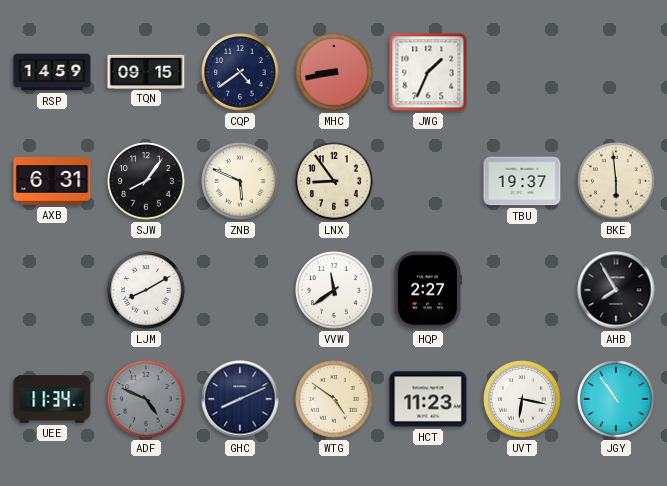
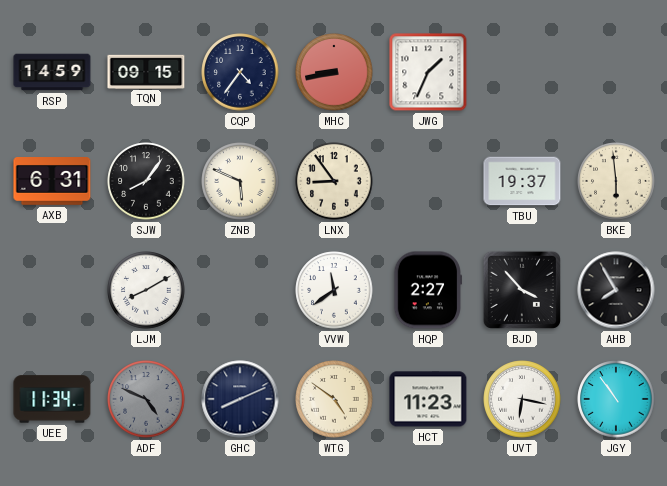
CQP: 4:39 -> 4:36 (240, 72)
BJD: none -> 3:53 (522, 290)
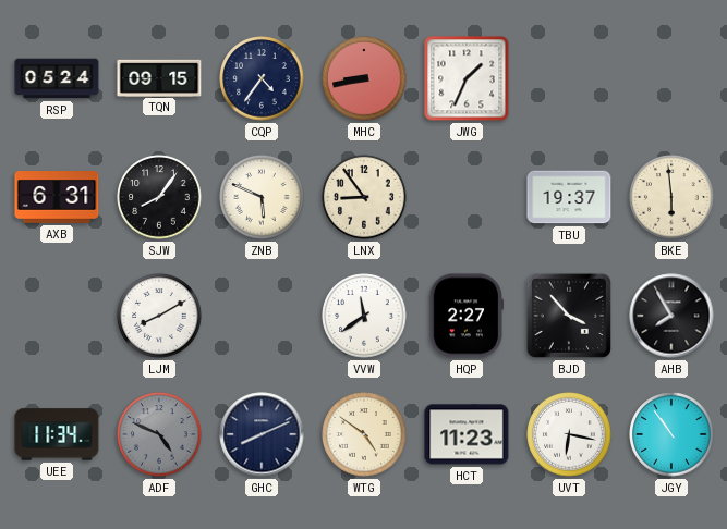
RSP: 14:59 -> 05:24 (57, 78)
